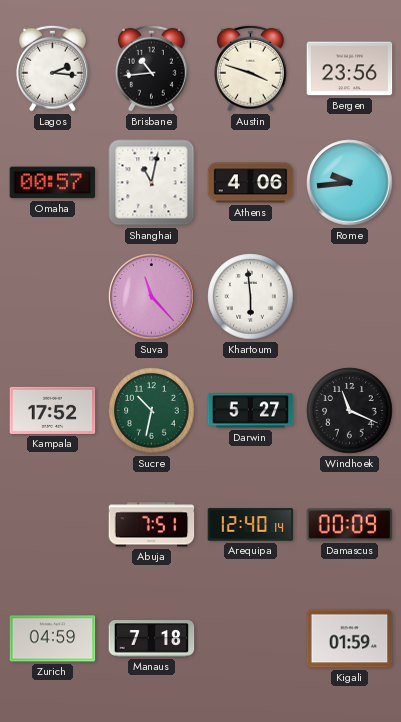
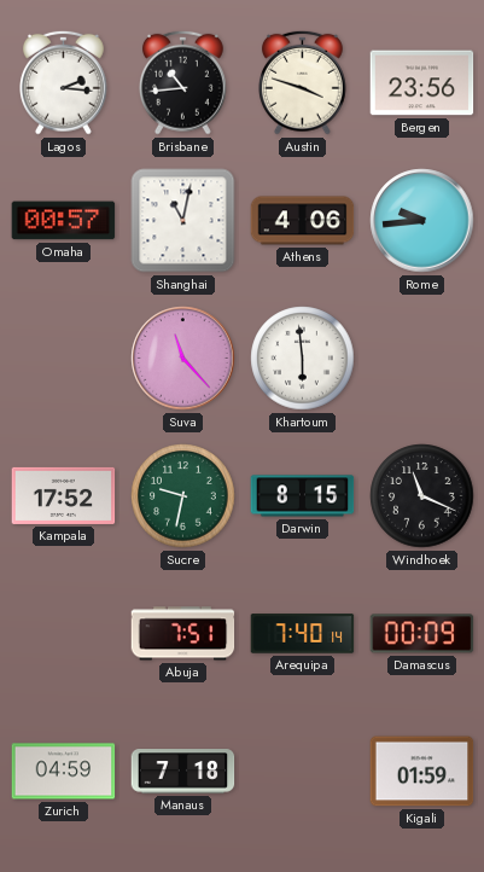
Sucre: 10:32 -> 9:32 (183, 496)
Darwin: 5:27 -> 8:15 (303, 496)
Arequipa: 12:40 -> 7:40 (303, 634)
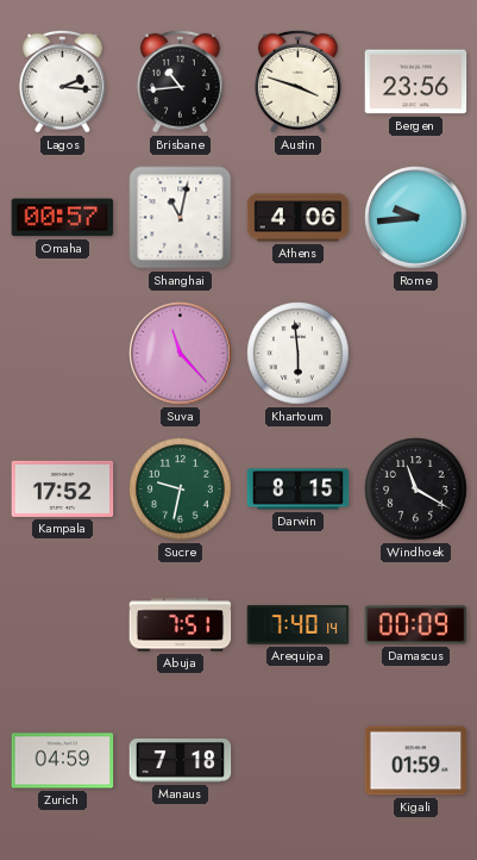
Windhoek: 11:19 -> 11:20 (416, 490)
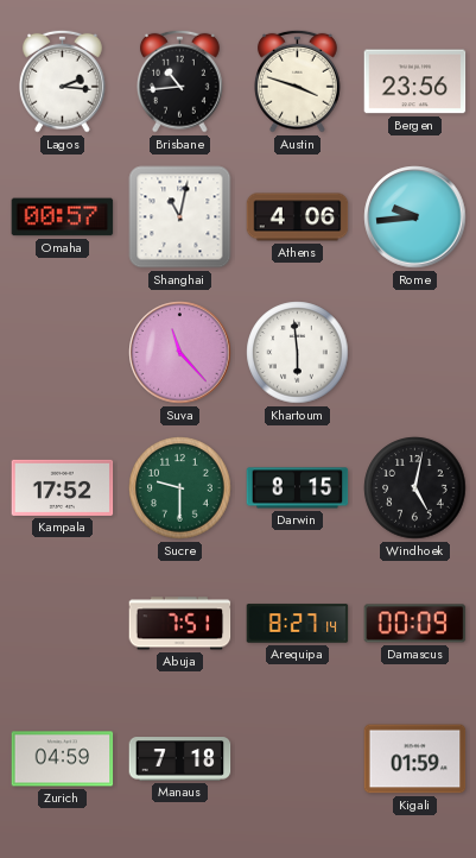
Sucre: 9:32 -> 9:30 (180, 488)
Windhoek: 11:20 -> 5:02 (415, 488)
Arequipa: 7:40 -> 8:27 (298, 624)
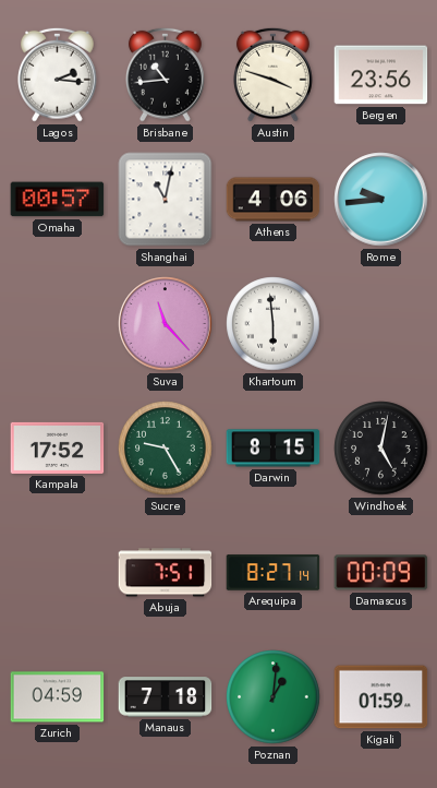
Sucre: 9:30 -> 9:25 (166, 449)
Poznan: none -> 1:01 (274, 697)
